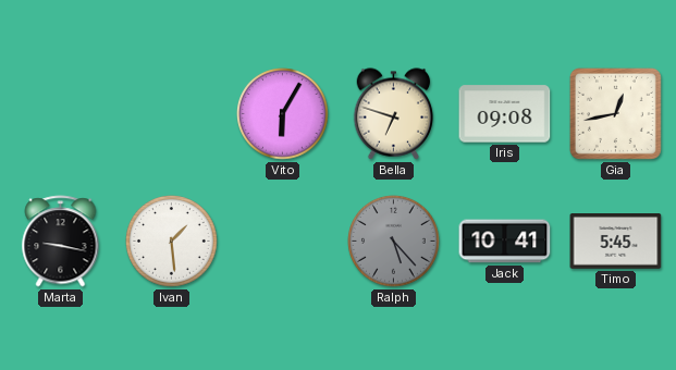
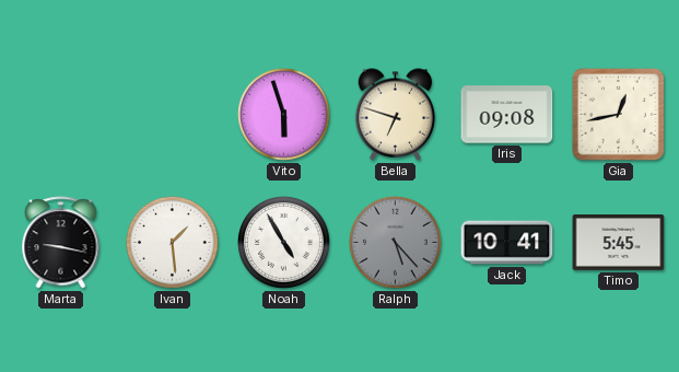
Vito: 6:05 -> 5:57 (284, 115)
Noah: none -> 4:55 (284, 243)
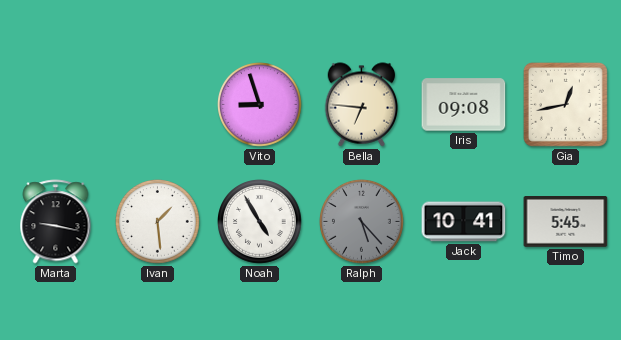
Vito: 5:57 -> 8:57 (260, 105)
Bella: 6:48 -> 6:46 (362, 105)
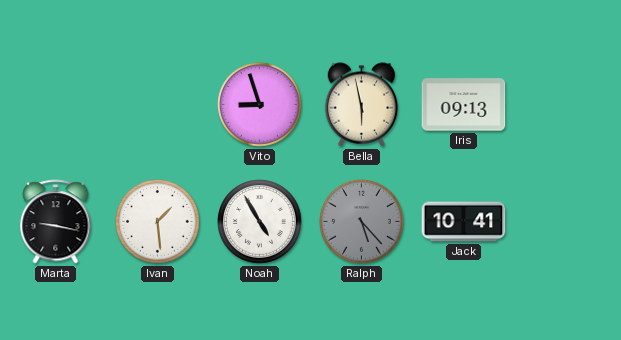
Bella: 6:46 -> 5:58 (362, 105)
Iris: 09:08 -> 09:13 (464, 105)
Gia: 12:43 -> none (565, 104)
Timo: 5:45 -> none (566, 222)
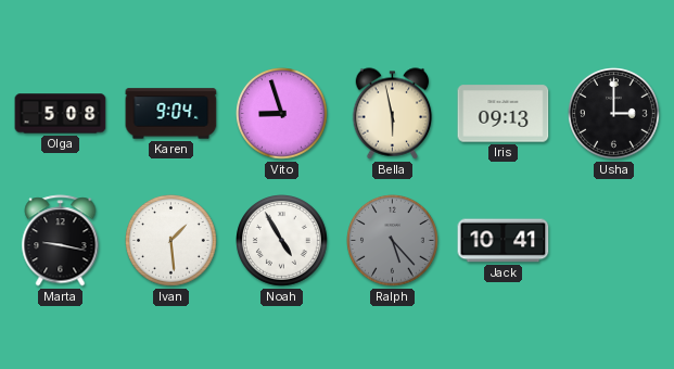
Olga: none -> 5:08 (61, 114)
Karen: none -> 9:04 (171, 114)
Usha: none -> 3:00 (614, 114)
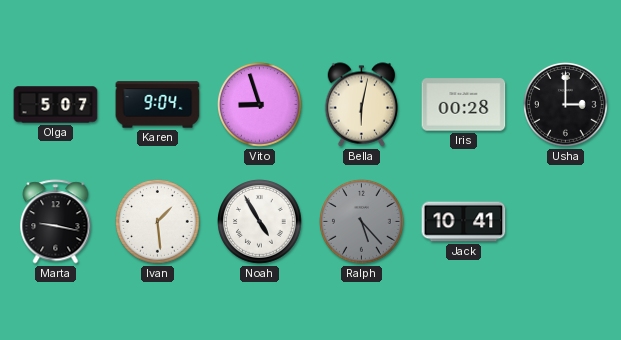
Olga: 5:08 -> 5:07 (56, 105)
Bella: 5:58 -> 6:02 (362, 105)
Iris: 09:13 -> 00:28 (464, 105)
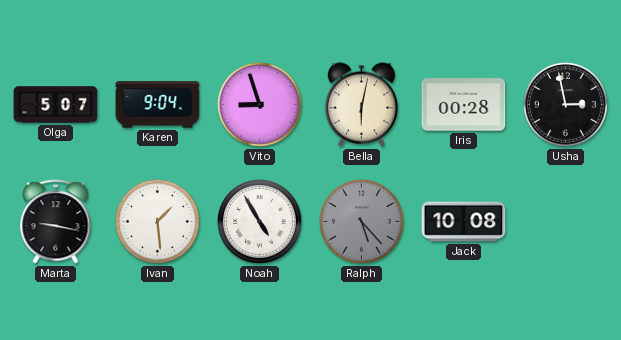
Usha: 3:00 -> 2:58 (566, 105)
Jack: 10:41 -> 10:08 (464, 222)
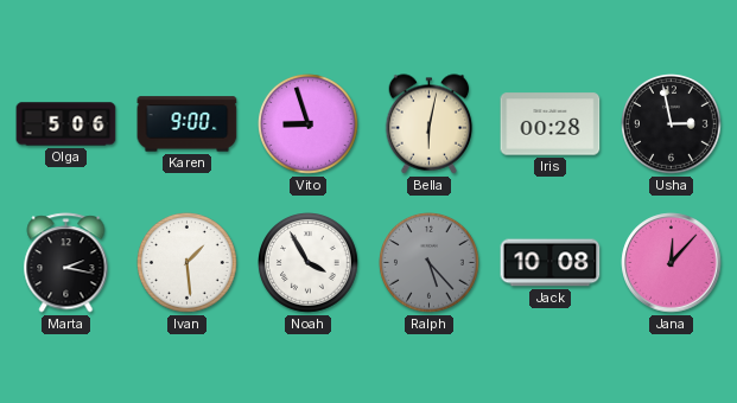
Olga: 5:07 -> 5:06 (66, 124)
Karen: 9:04 -> 9:00 (188, 124)
Marta: 9:17 -> 2:17 (66, 263)
Noah: 4:55 -> 3:55 (309, 263)
Jana: none -> 12:07 (672, 263)
